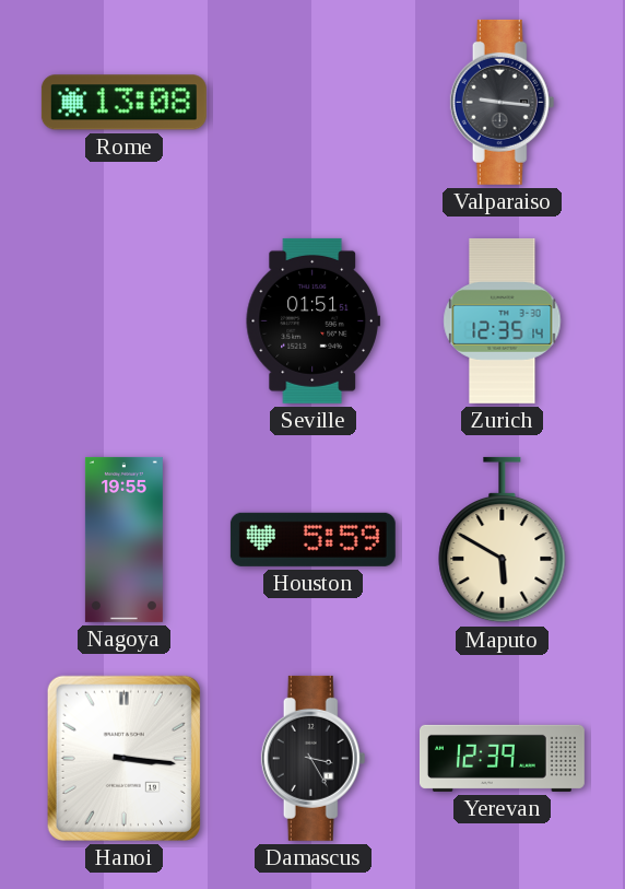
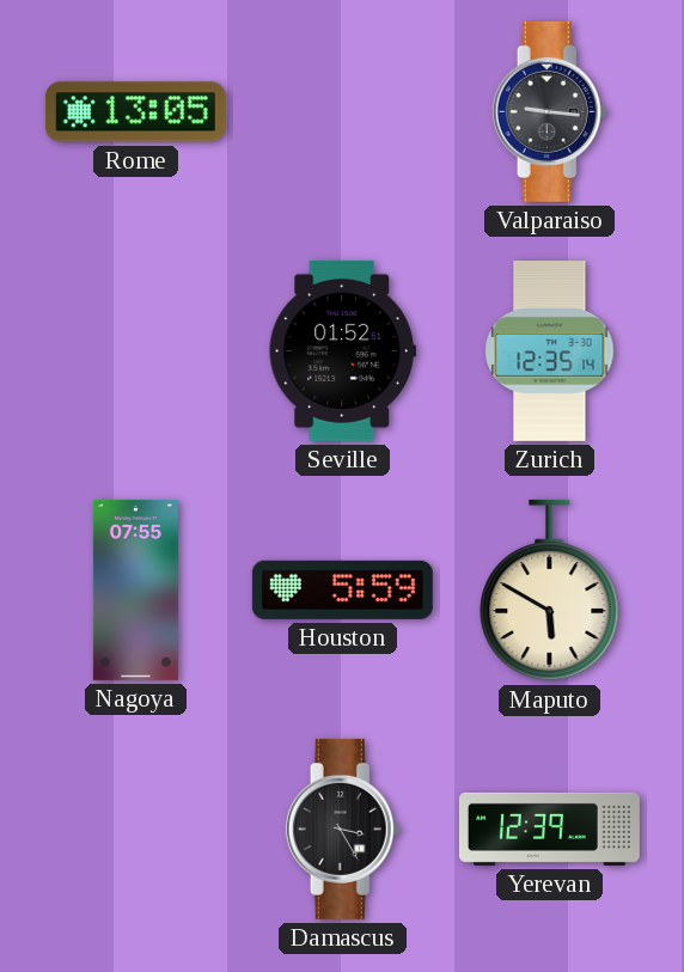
Rome: 13:08 -> 13:05 (135, 112)
Seville: 01:51 -> 01:52 (342, 350)
Nagoya: 19:55 -> 07:55 (135, 589)
Hanoi: 3:16 -> none (123, 758)
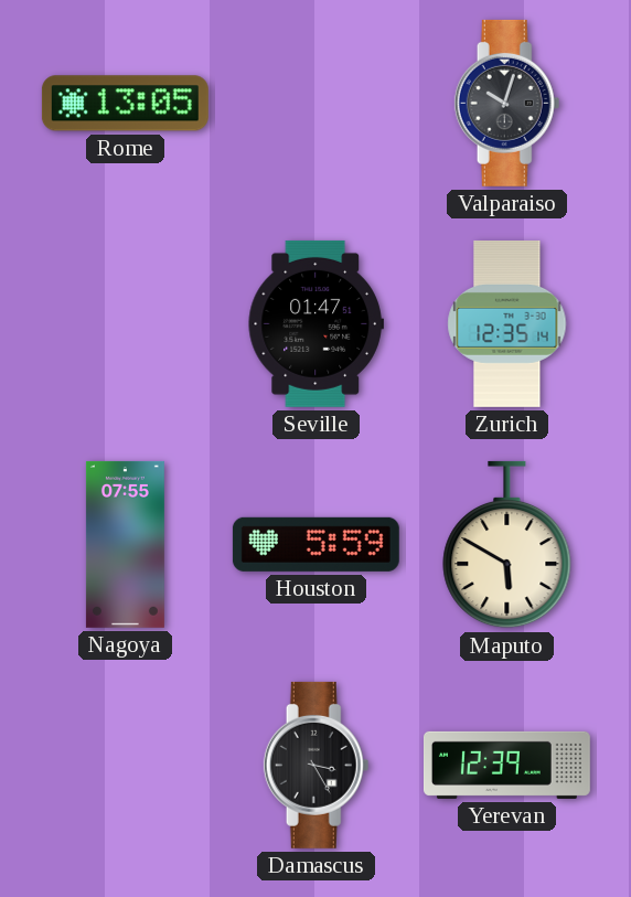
Valparaiso: 9:16 -> 10:03 (507, 103)
Seville: 01:52 -> 01:47 (315, 323)
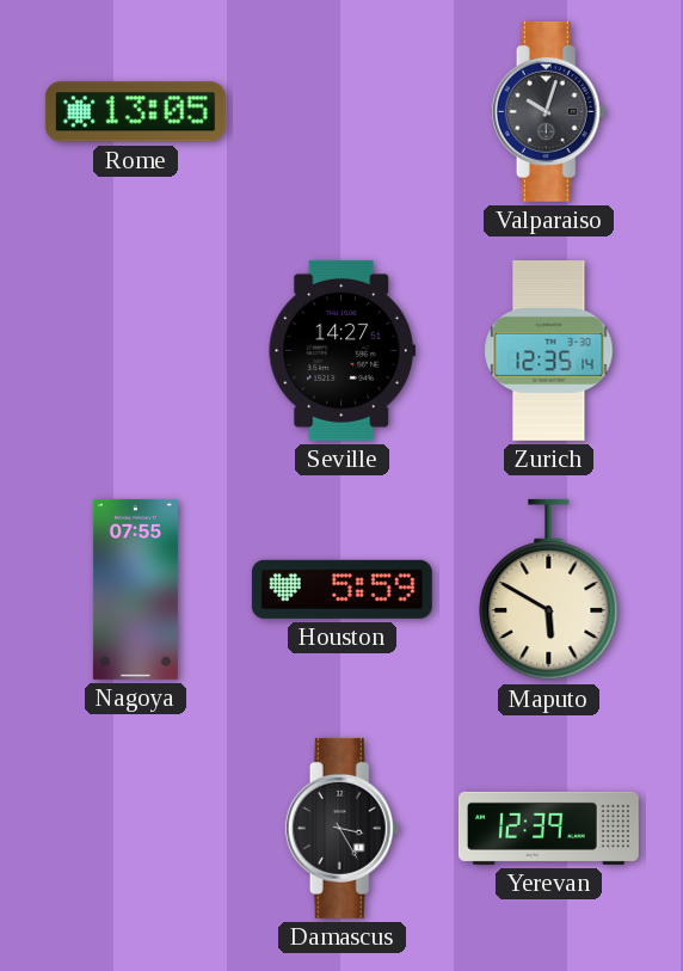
Seville: 01:47 -> 14:27 (341, 350)
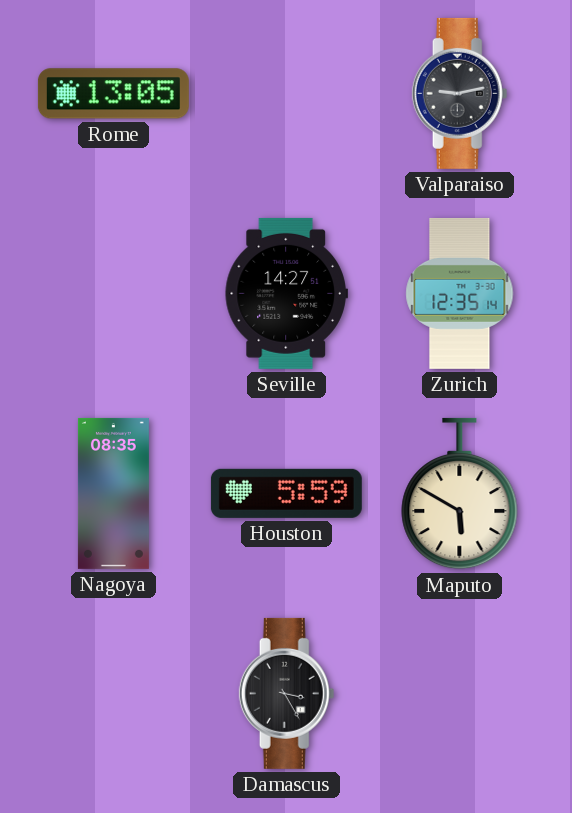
Valparaiso: 10:03 -> 9:13 (460, 93)
Nagoya: 07:55 -> 08:35 (113, 493)
Yerevan: 12:39 -> none (548, 828)
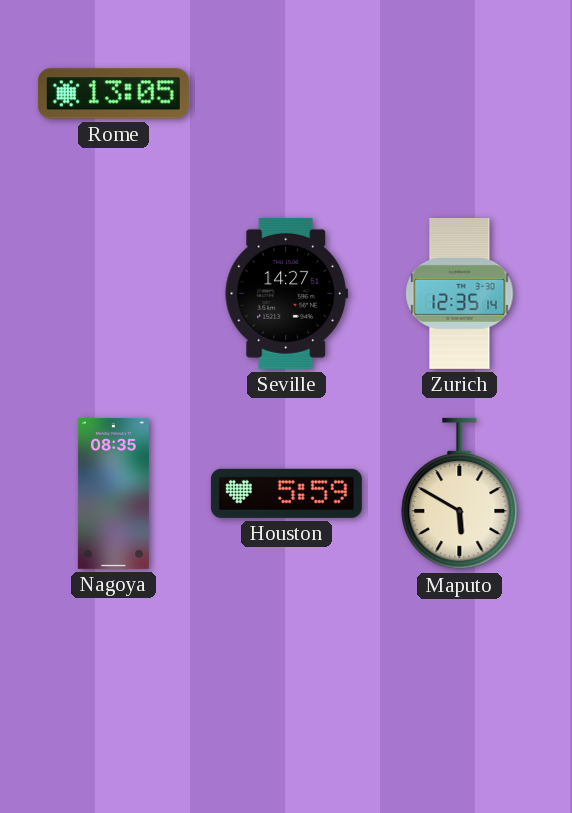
Valparaiso: 9:13 -> none (460, 93)
Damascus: 3:25 -> none (287, 693)
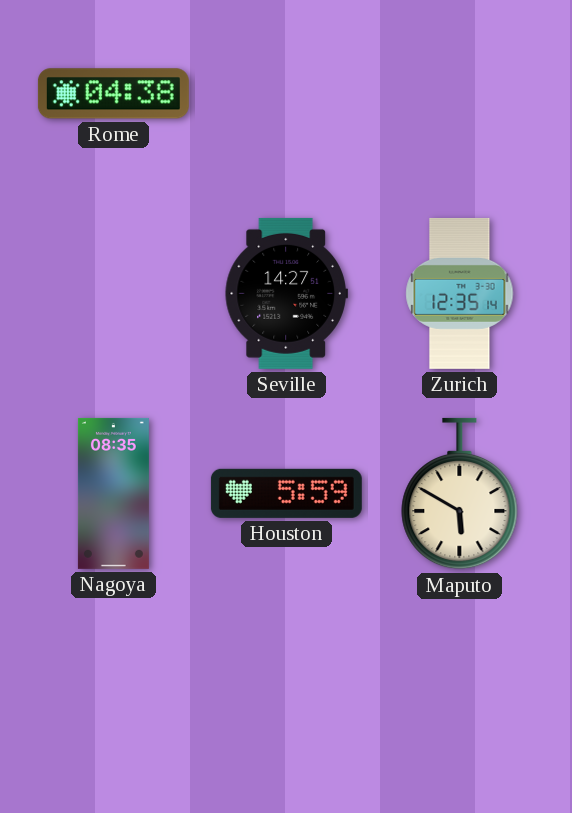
Rome: 13:05 -> 04:38 (113, 94)
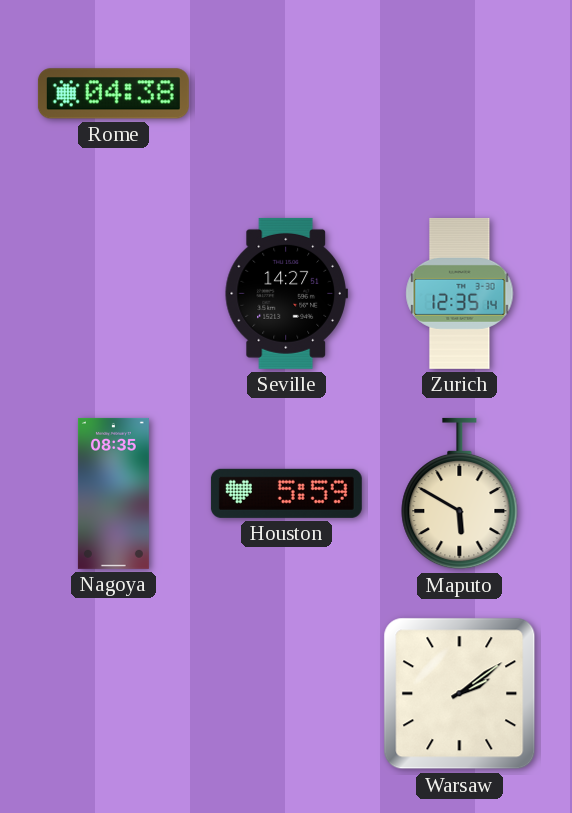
Warsaw: none -> 2:09 (460, 694)
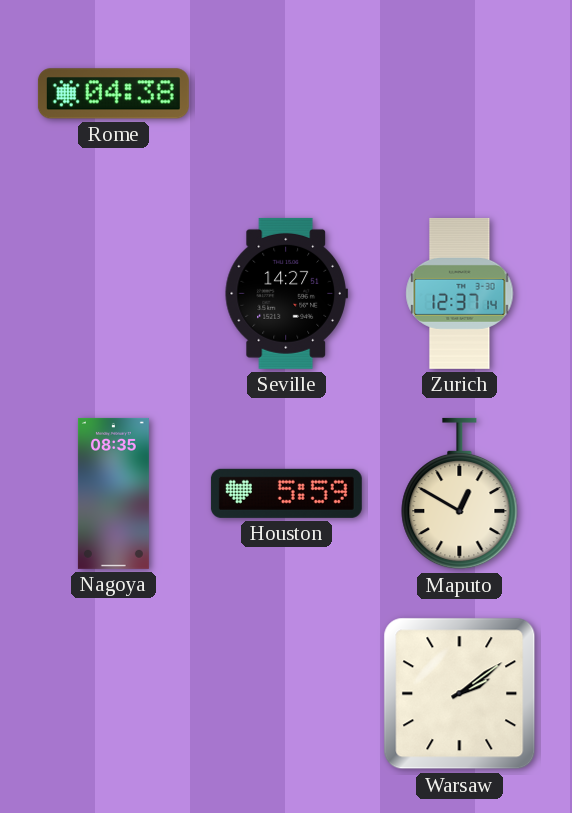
Zurich: 12:35 -> 12:37 (460, 293)
Maputo: 5:50 -> 12:50 (460, 494)
